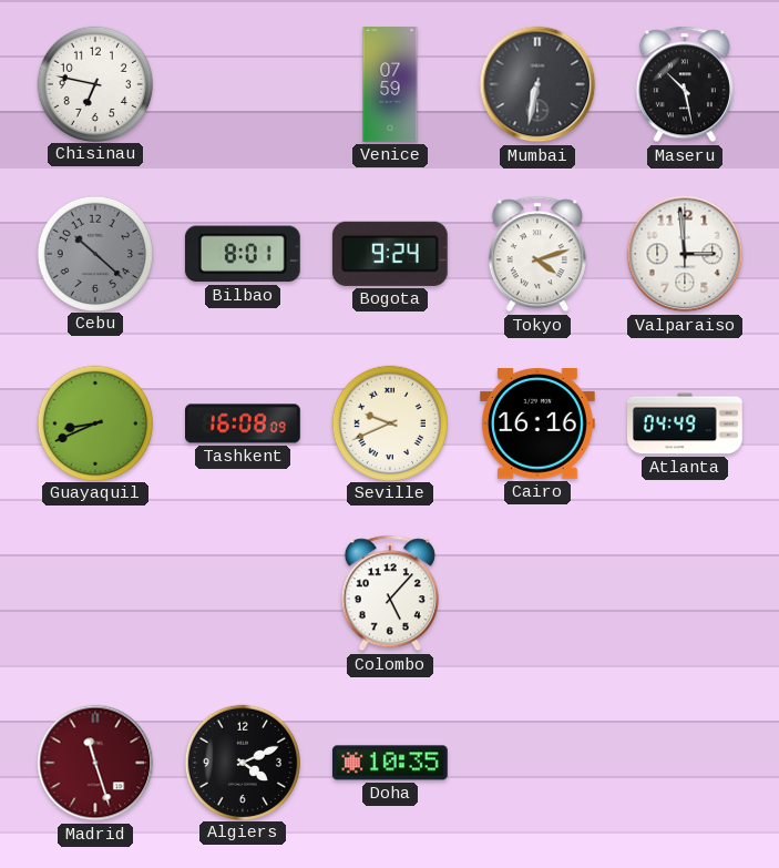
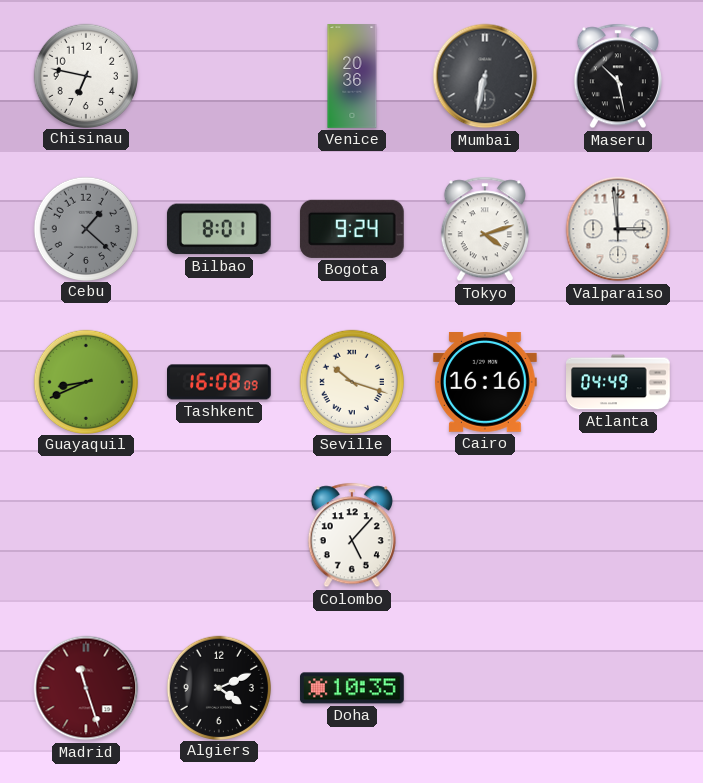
Venice: 07:59 -> 20:36 (352, 76)
Cebu: 10:22 -> 1:22 (85, 228)
Seville: 9:41 -> 10:18 (351, 381)
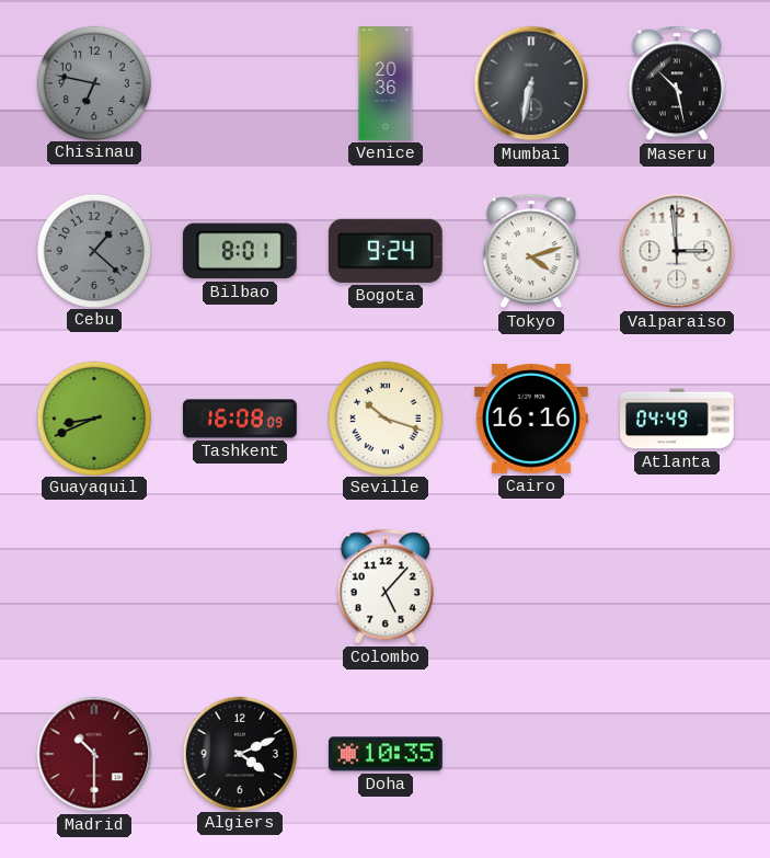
Chisinau dial: white -> grey (93, 82)
Madrid: 11:27 -> 10:30 (94, 754)
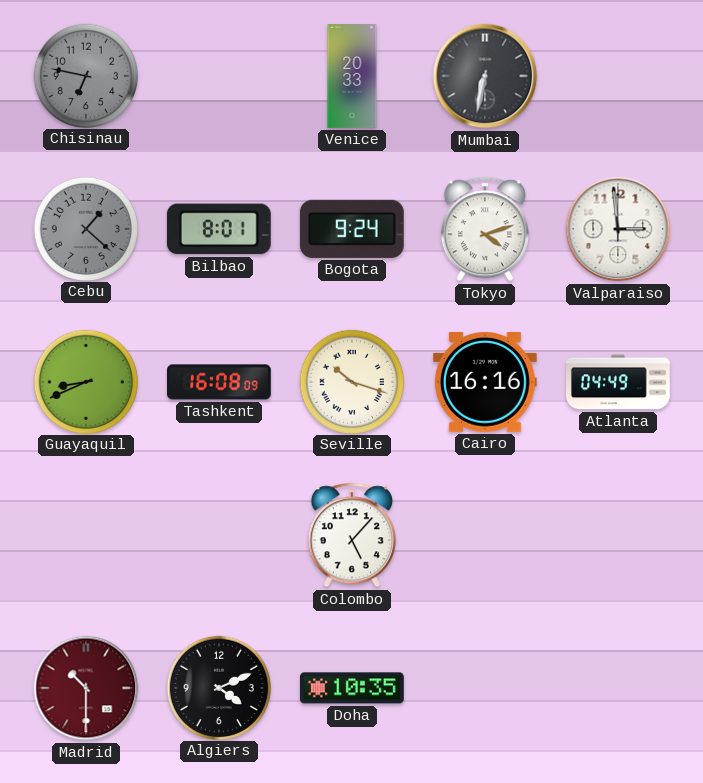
Venice: 20:36 -> 20:33 (352, 76)
Maseru: 10:28 -> none (677, 83)
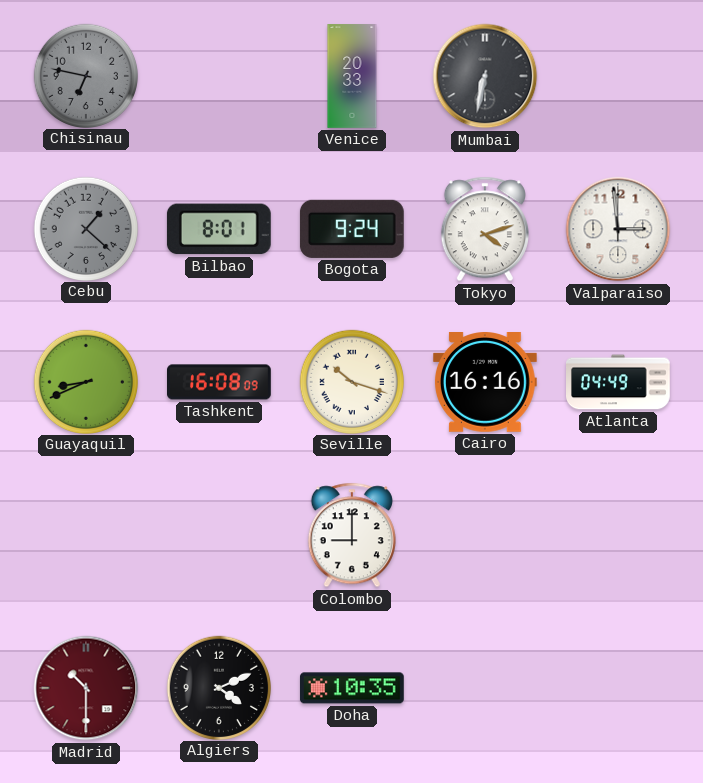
Colombo: 5:07 -> 9:00 (352, 535)
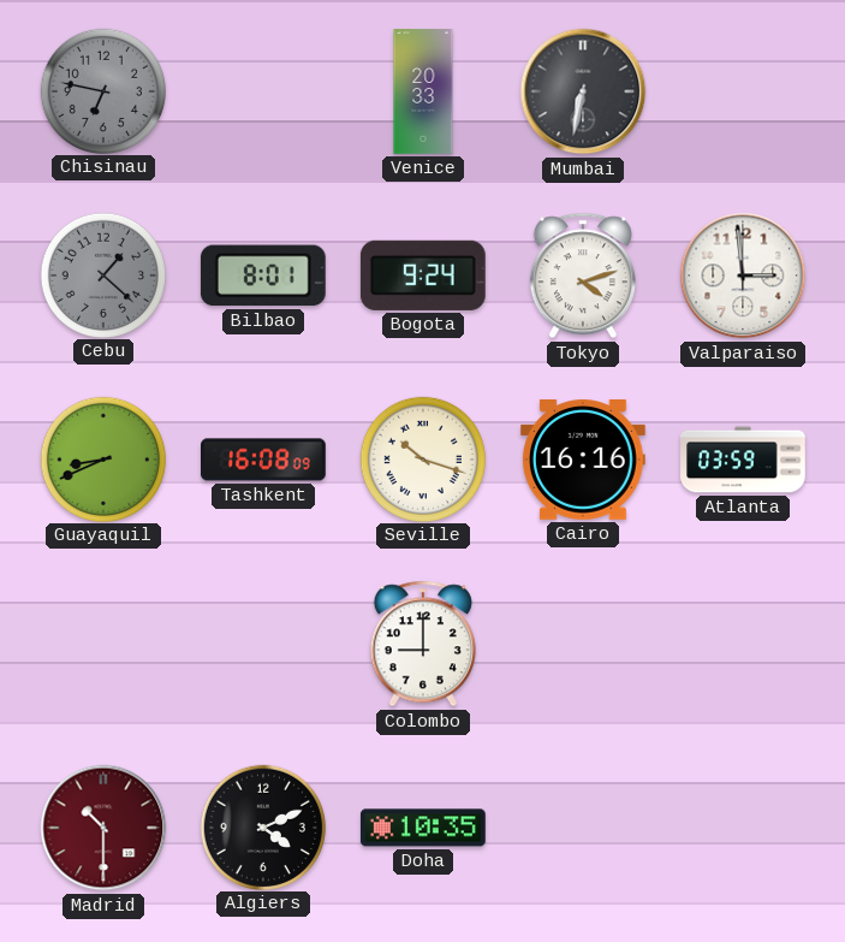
Atlanta: 04:49 -> 03:59 (744, 460)
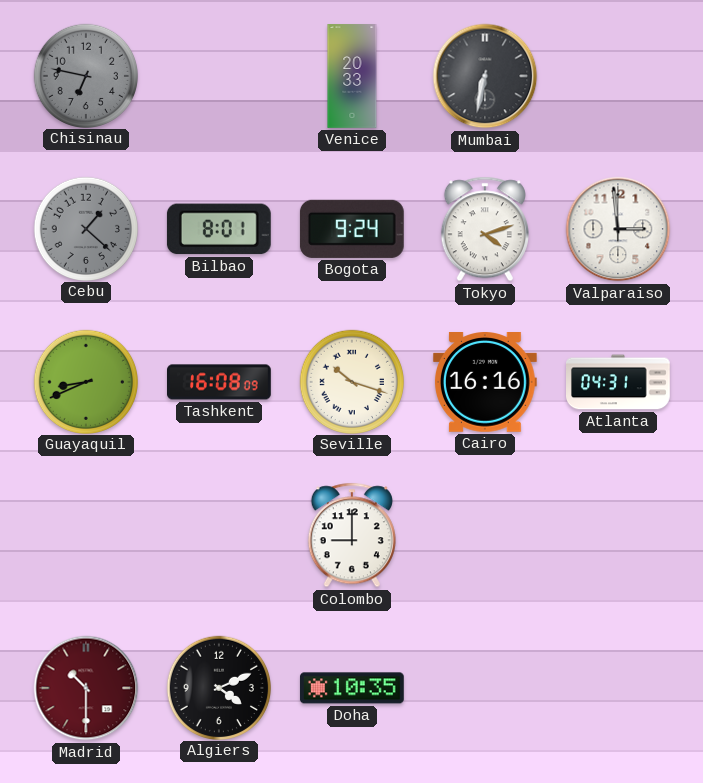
Atlanta: 03:59 -> 04:31 (619, 382)
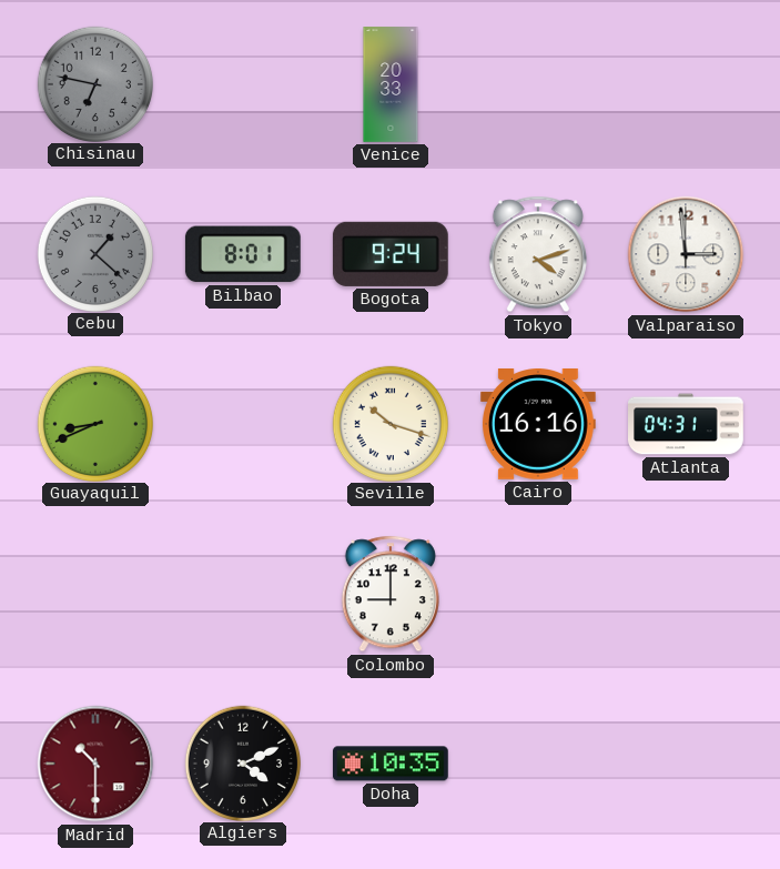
Mumbai: 6:32 -> none (485, 76)
Tashkent: 16:08 -> none (220, 382)
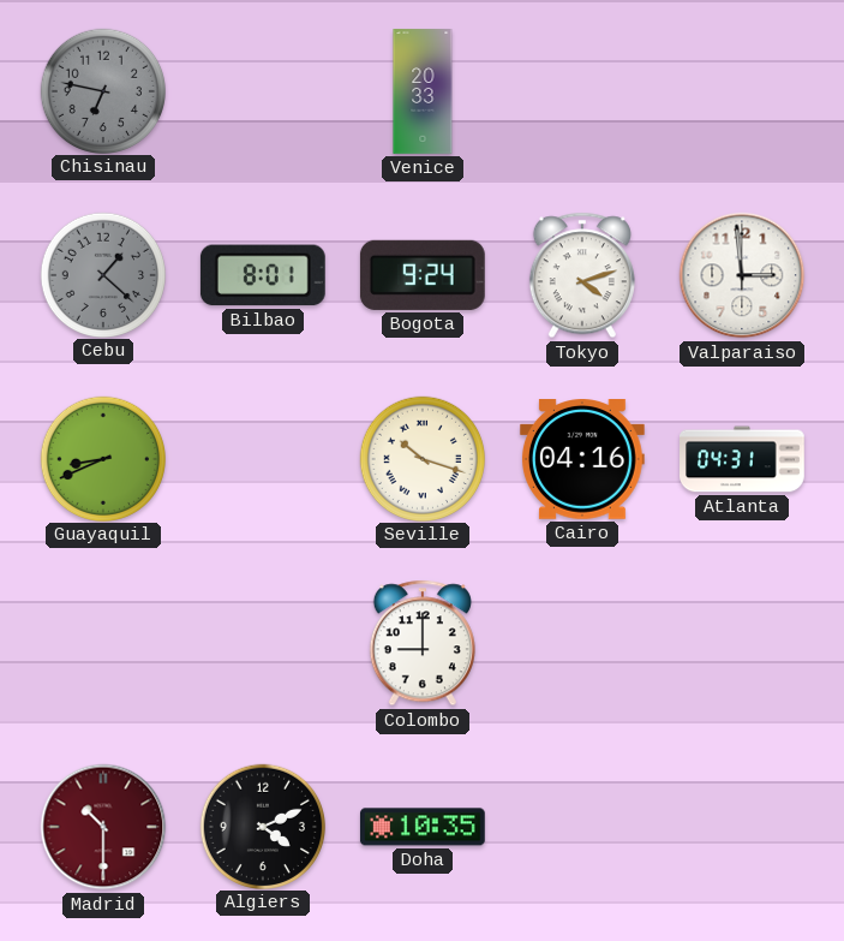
Cairo: 16:16 -> 04:16 (582, 460)
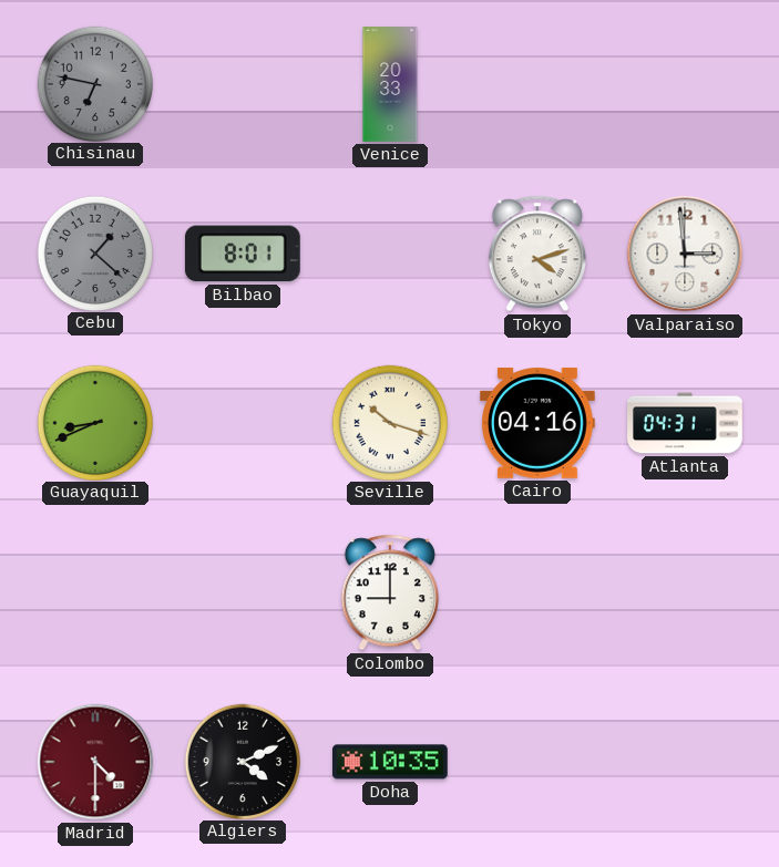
Bogota: 9:24 -> none (423, 275)
Madrid: 10:30 -> 4:30 (95, 762)
